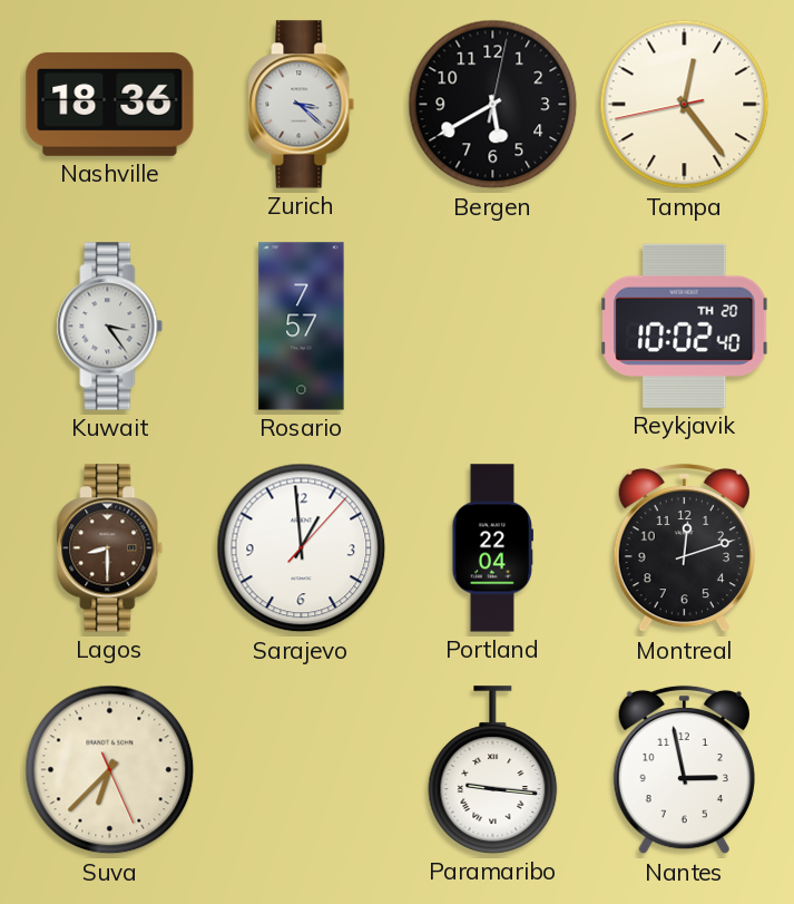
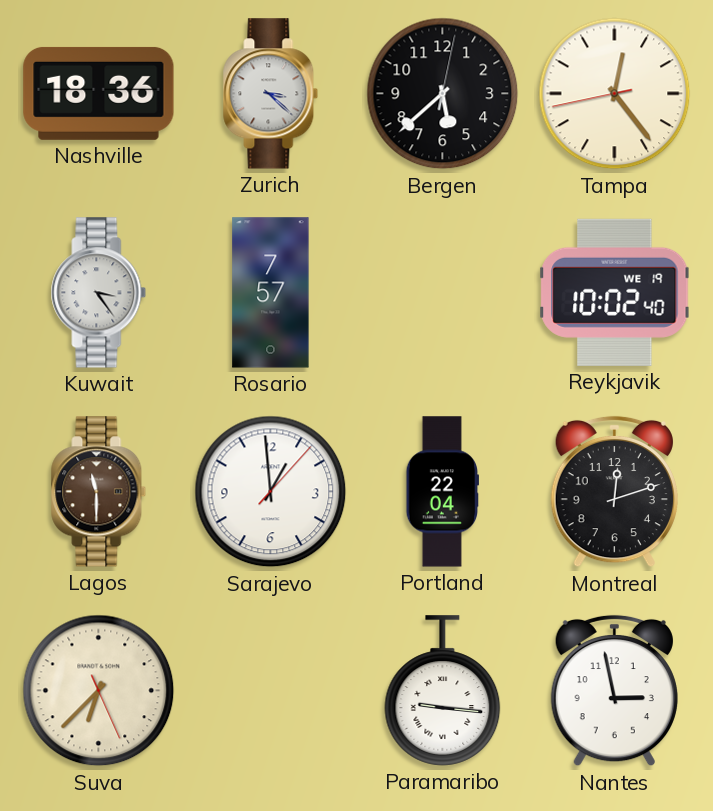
Bergen: 5:40 -> 5:38 (443, 94)
Reykjavik date: TH 20 -> WE 19 (615, 292)
Lagos: 8:30 -> 11:30 (99, 492)
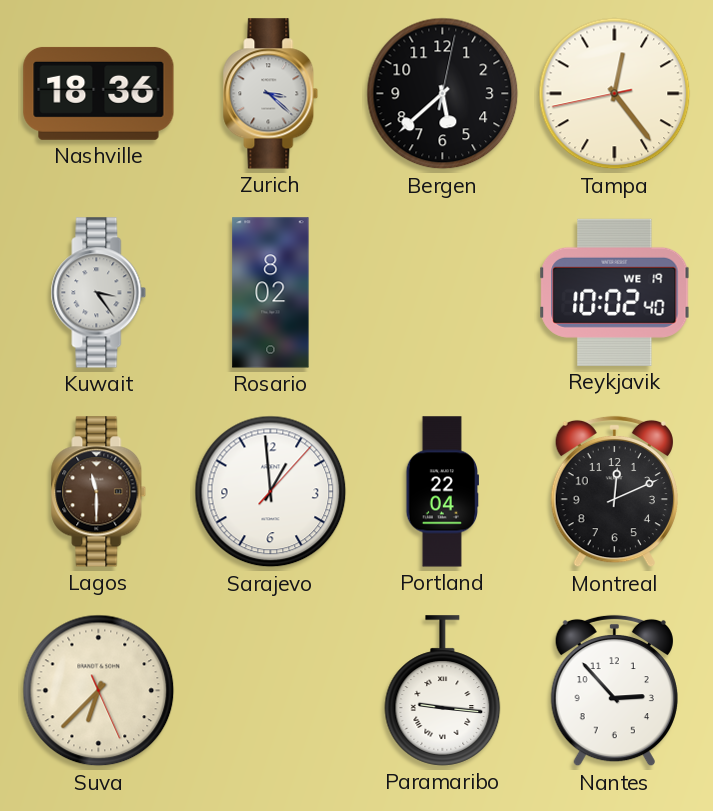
Rosario: 7:57 -> 8:02 (271, 293)
Montreal: 12:12 -> 12:11 (614, 492)
Nantes: 2:58 -> 2:53 (614, 691)
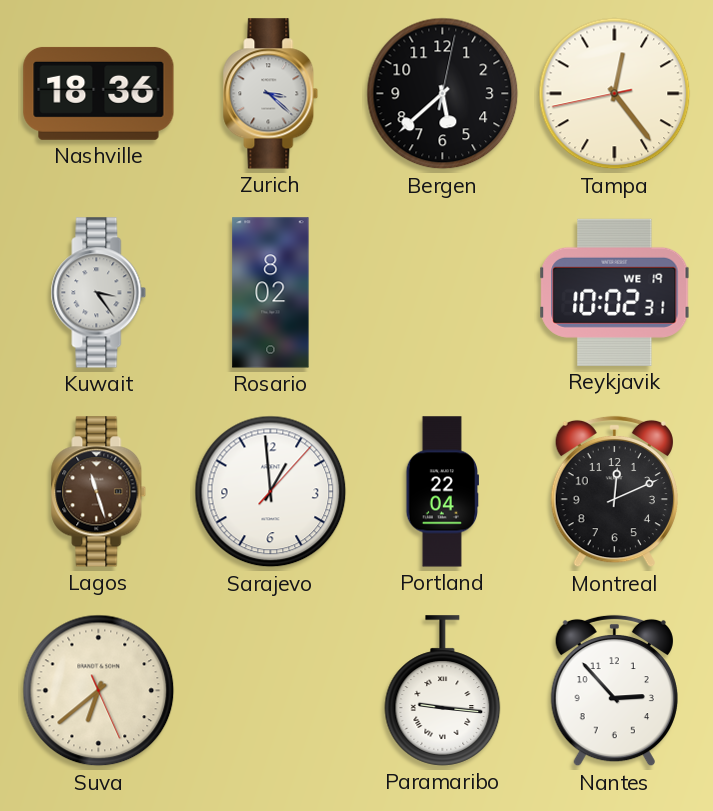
Reykjavik: 10:02:40 -> 10:02:31 (615, 292)
Lagos: 11:30 -> 11:27 (99, 492)
Suva: 6:37 -> 6:38 (99, 691)
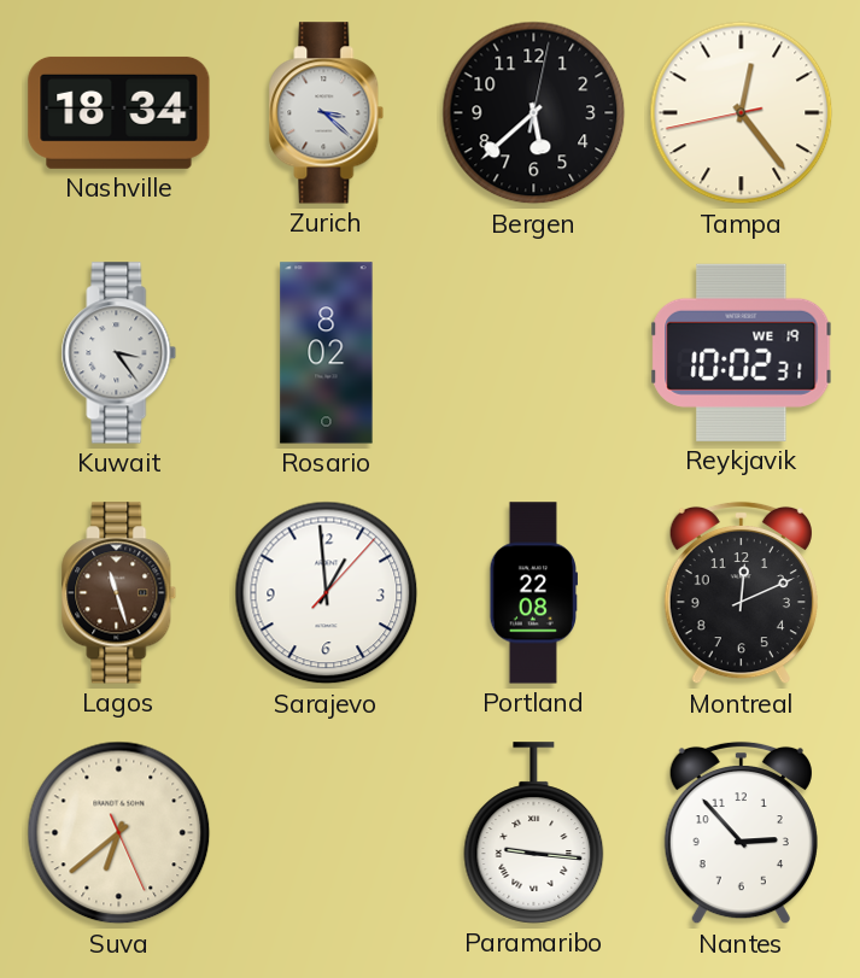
Nashville: 18:36 -> 18:34 (119, 112)
Portland: 22:04 -> 22:08 (534, 593)
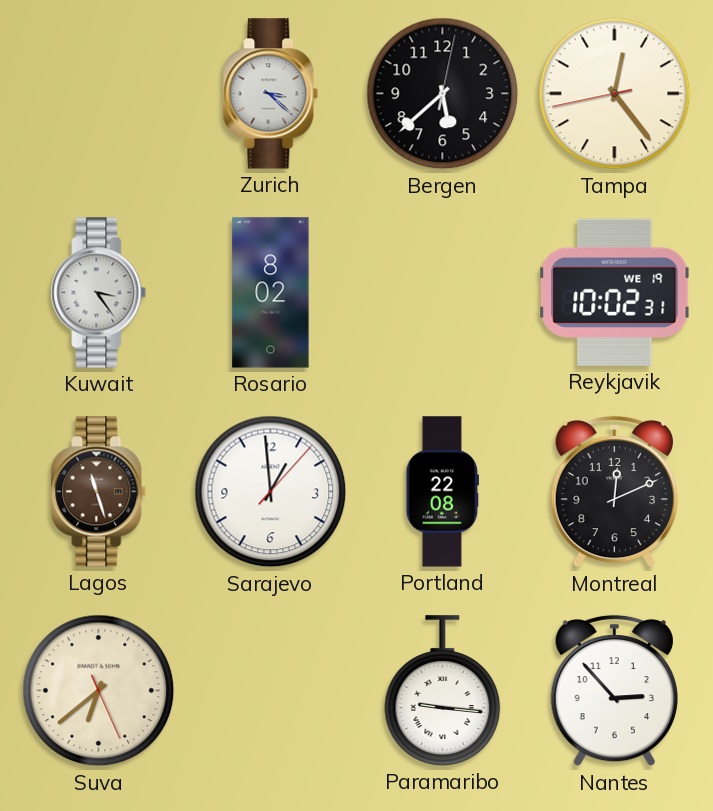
Nashville: 18:34 -> none (119, 112)
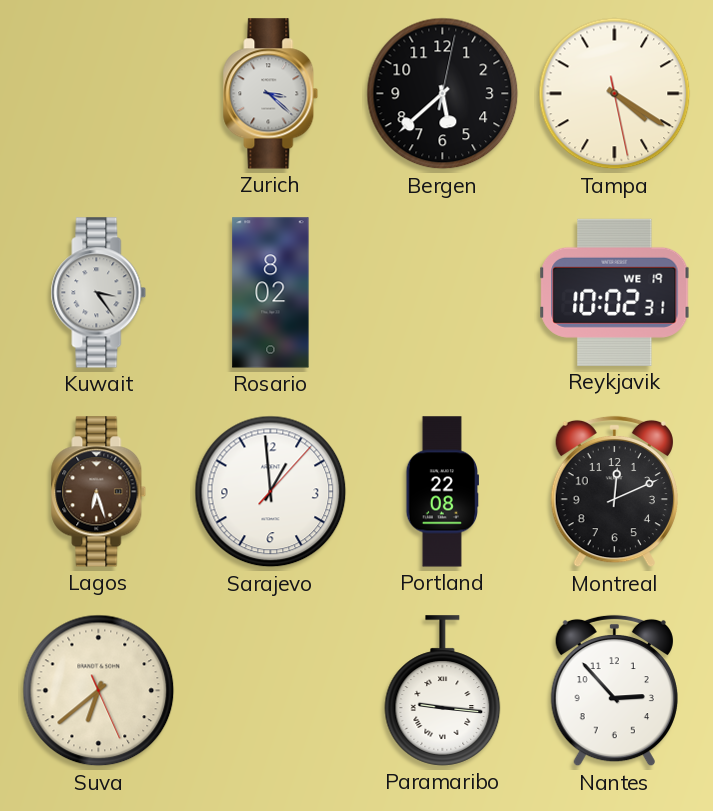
Tampa: 12:23 -> 4:20 (615, 94)
Lagos: 11:27 -> 6:27 (99, 492)
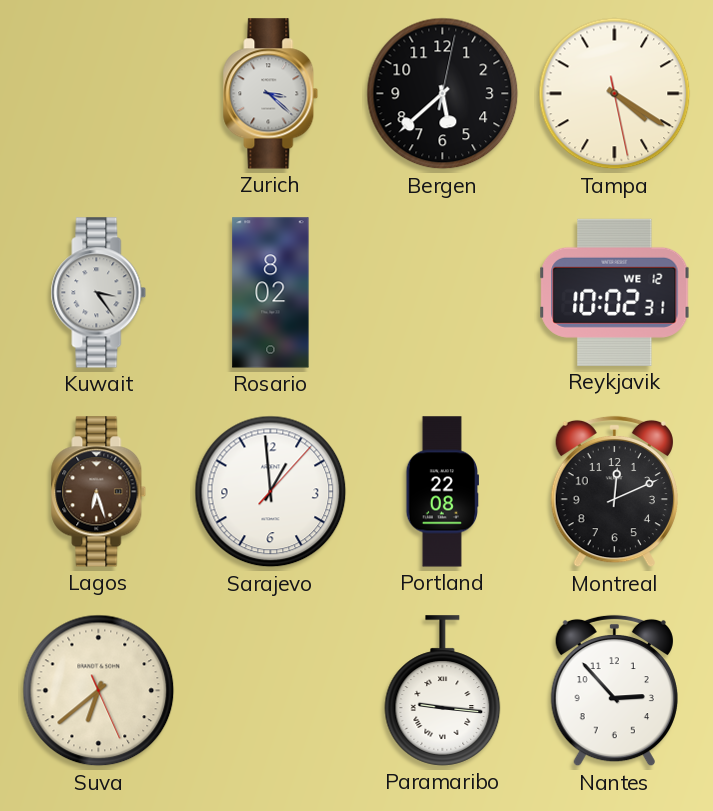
Reykjavik date: WE 19 -> WE 12 (615, 292)
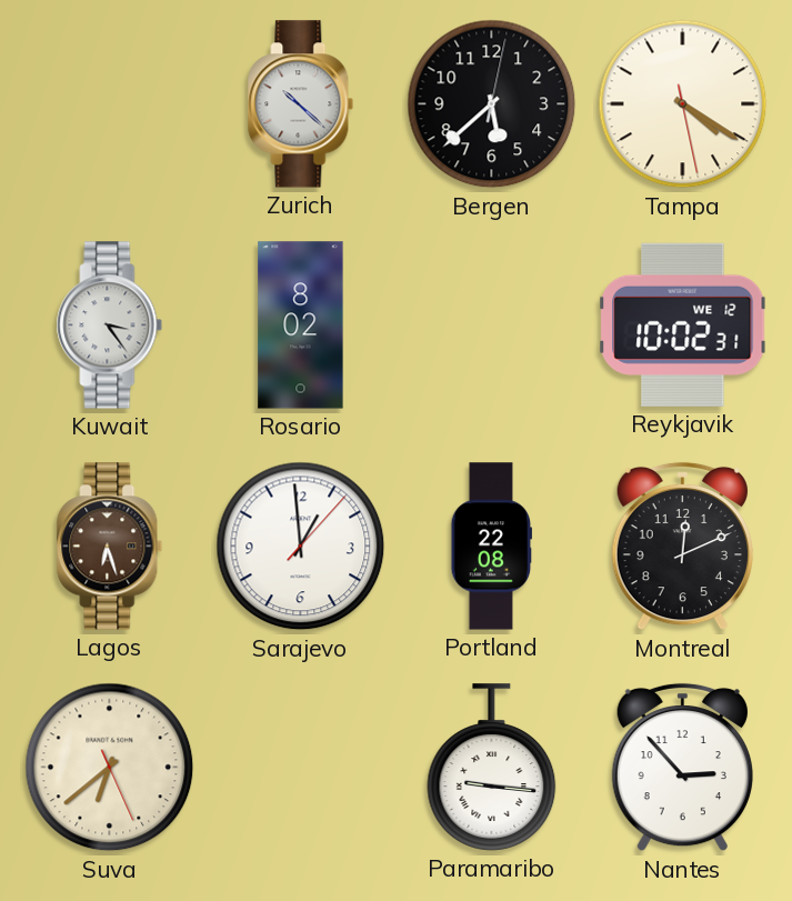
Zurich: 3:22 -> 10:22 (301, 104)
